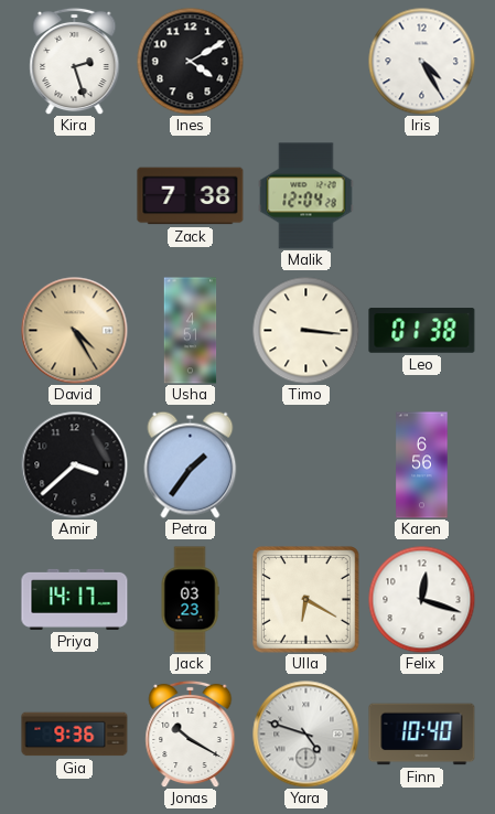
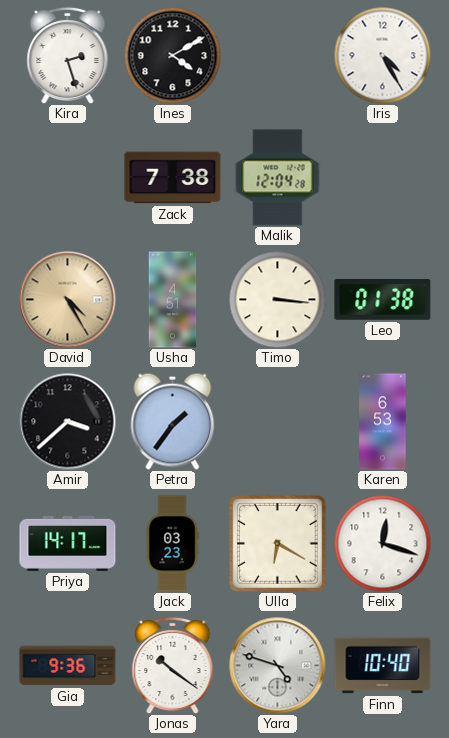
Karen: 6:56 -> 6:53 (383, 422)
Jonas: 10:20 -> 10:21 (173, 665)
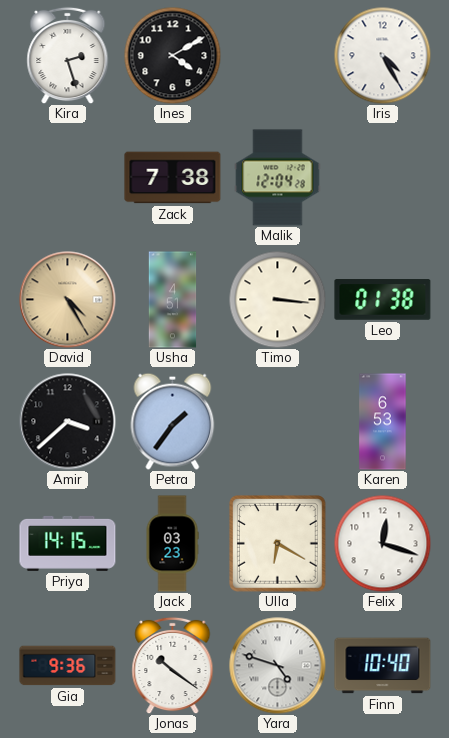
Priya: 14:17 -> 14:15 (68, 543)
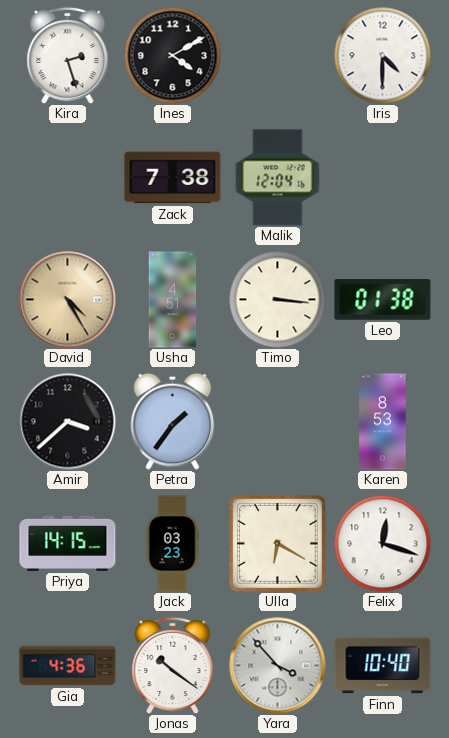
Iris: 4:25 -> 4:30 (382, 55)
Malik: 12:04:28 -> 12:04:16 (278, 178)
Karen: 6:53 -> 8:53 (383, 422)
Gia: 9:36 -> 4:36 (68, 666)
Yara: 4:48 -> 3:53 (278, 666)
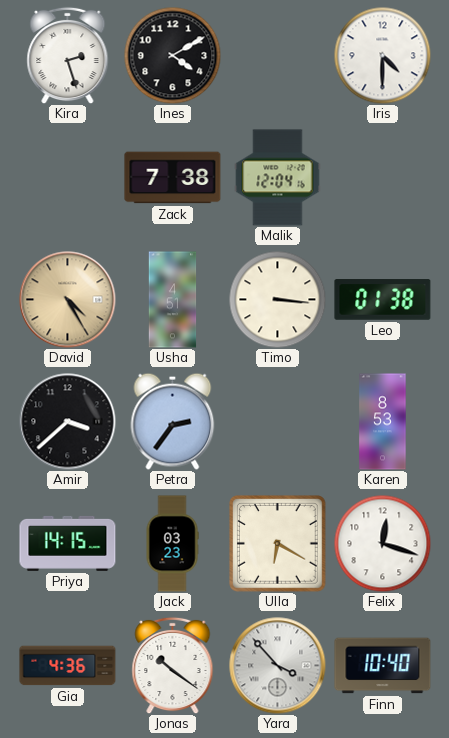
Petra: 1:36 -> 2:36 (173, 421)
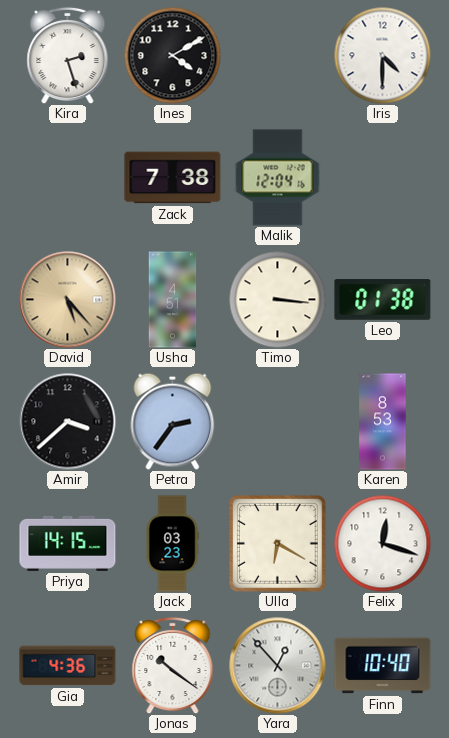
David: 4:25 -> 5:23 (68, 300)
Yara: 3:53 -> 12:53 (278, 666)
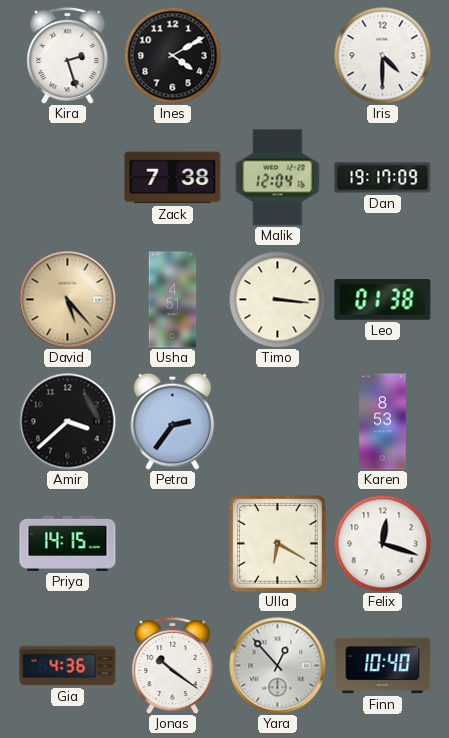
Dan: none -> 19:17 (383, 178)
Jack: 03:23 -> none (172, 544)
